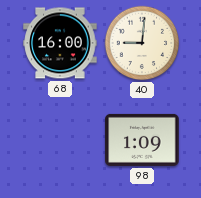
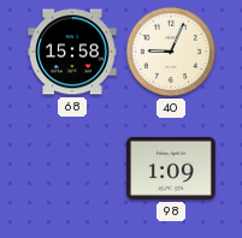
68: 16:00 -> 15:58 (72, 52)
40: 9:01 -> 9:04 (171, 52)
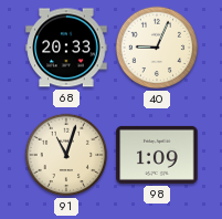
68: 15:58 -> 20:33 (66, 48)
91: none -> 11:03 (66, 155)
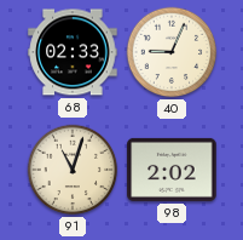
68: 20:33 -> 02:33 (73, 52)
98: 1:09 -> 2:02 (172, 170)
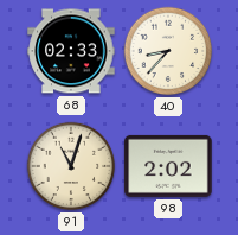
40: 9:04 -> 8:37 (168, 51)
